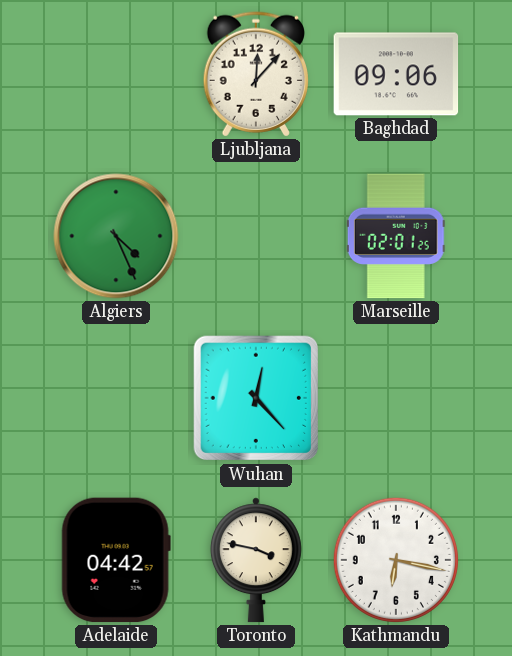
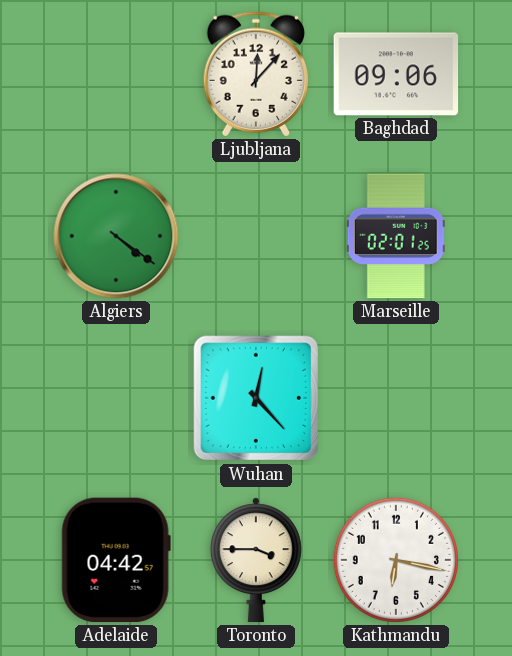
Algiers: 4:26 -> 4:21 (116, 236)
Toronto: 3:47 -> 3:45 (256, 560)
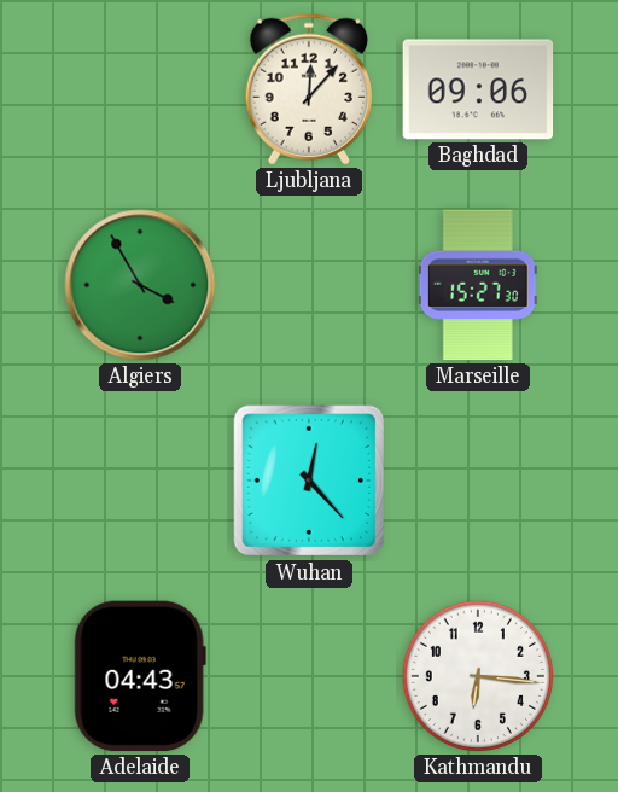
Algiers: 4:21 -> 3:55 (140, 285)
Marseille: 02:01 -> 15:27 (478, 285)
Adelaide: 04:42 -> 04:43 (140, 676)
Toronto: 3:45 -> none (256, 560)
Kathmandu: 6:17 -> 6:16 (478, 676)
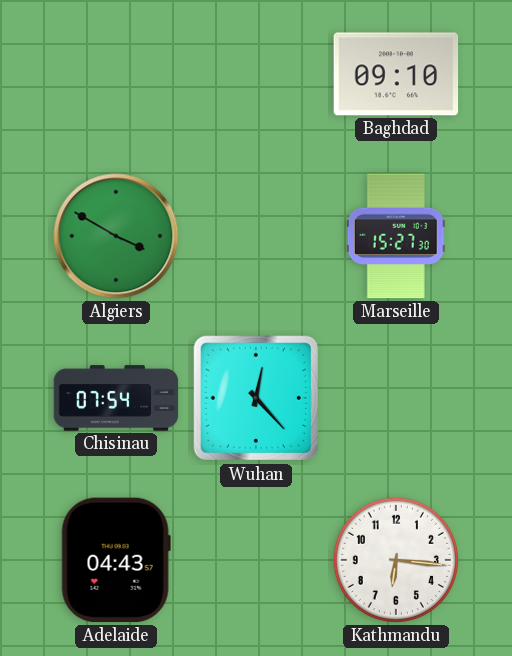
Ljubljana: 12:07 -> none (308, 89)
Baghdad: 09:06 -> 09:10 (396, 74)
Algiers: 3:55 -> 3:50 (116, 236)
Chisinau: none -> 07:54 (116, 398)
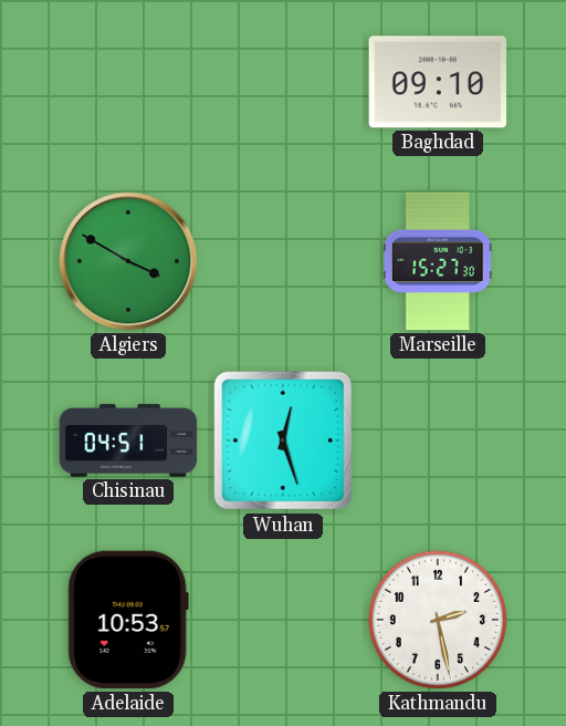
Chisinau: 07:54 -> 04:51 (128, 440)
Wuhan: 12:23 -> 12:27 (283, 440)
Adelaide: 04:43 -> 10:53 (128, 620)
Kathmandu: 6:16 -> 2:28 (438, 620)
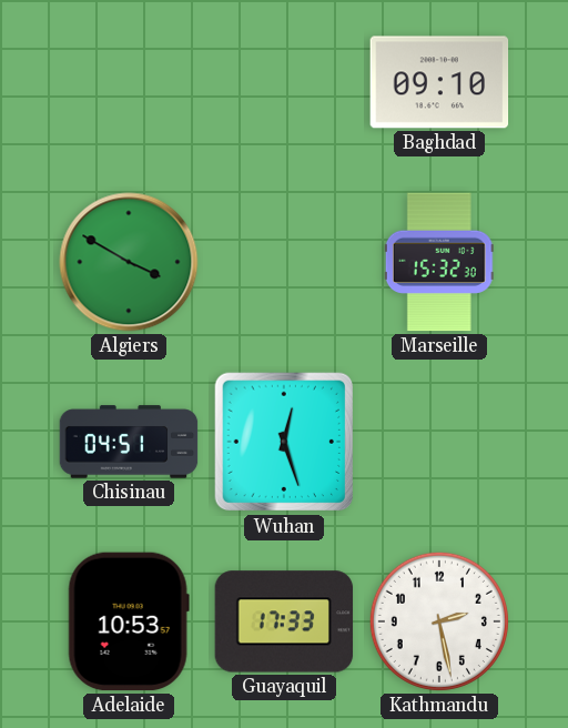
Marseille: 15:27 -> 15:32 (439, 262)
Guayaquil: none -> 17:33 (284, 621)
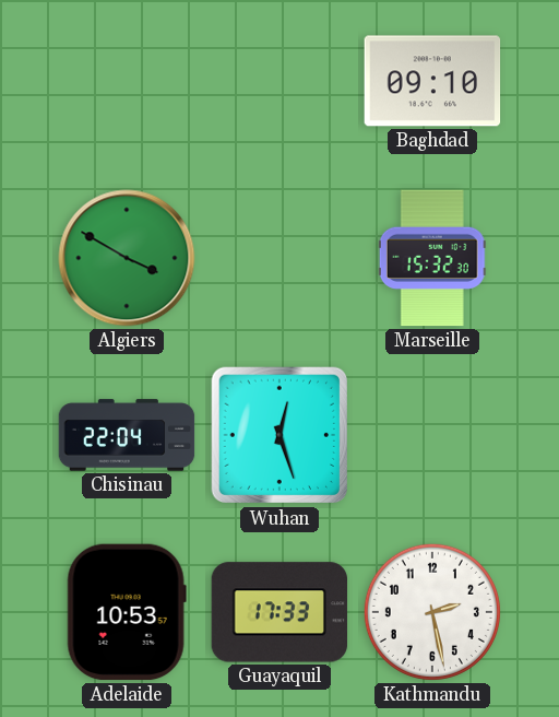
Chisinau: 04:51 -> 22:04 (127, 435)
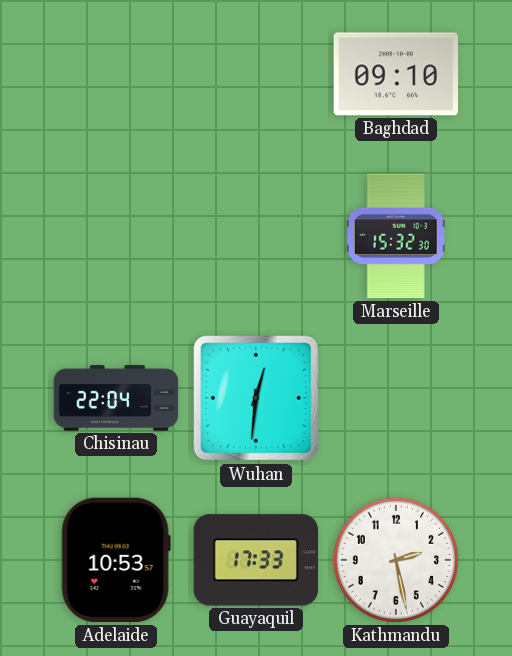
Algiers: 3:50 -> none (127, 258)
Wuhan: 12:27 -> 12:31 (256, 398)
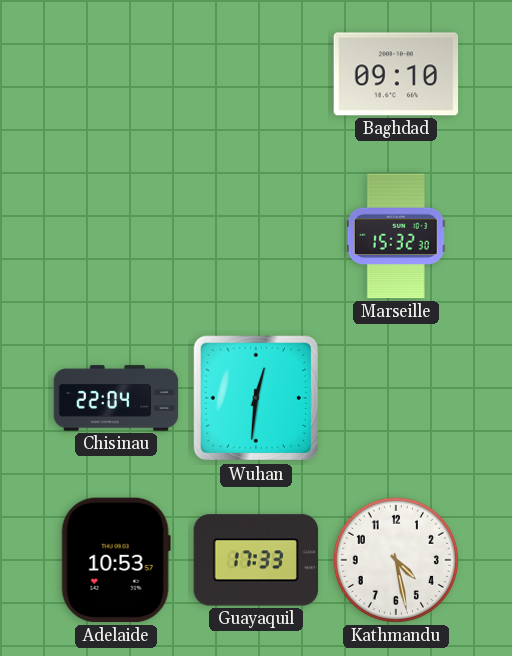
Kathmandu: 2:28 -> 4:28 (396, 560)
